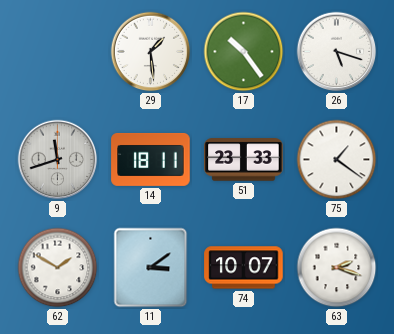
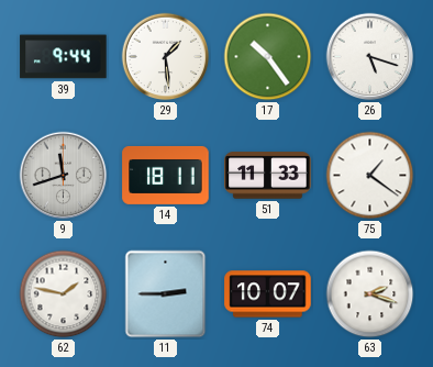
39: none -> 9:44 (64, 57)
51: 23:33 -> 11:33 (268, 176)
62: 1:50 -> 1:47 (64, 294)
11: 3:09 -> 2:45 (166, 294)
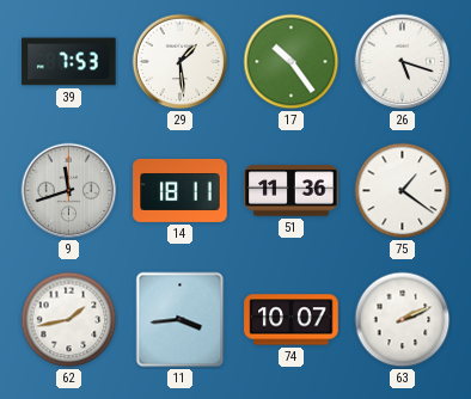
39: 9:44 -> 7:53 (69, 62)
51: 11:33 -> 11:36 (292, 191)
62: 1:47 -> 1:43 (69, 320)
11: 2:45 -> 3:44 (181, 320)
63: 2:18 -> 2:11 (403, 320)
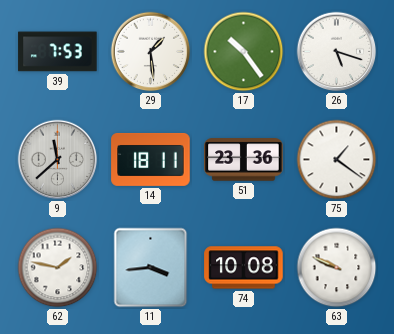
9: 11:42 -> 11:38 (58, 160)
51: 11:36 -> 23:36 (244, 160)
62: 1:43 -> 1:47 (58, 268)
74: 10:07 -> 10:08 (244, 268)
63: 2:11 -> 9:49 (337, 268)
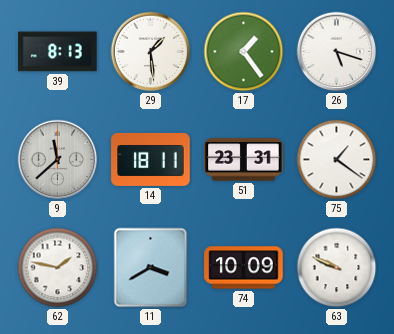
39: 7:53 -> 8:13 (58, 52)
17: 10:24 -> 1:24 (244, 52)
51: 23:36 -> 23:31 (244, 160)
11: 3:44 -> 3:40 (151, 268)
74: 10:08 -> 10:09 (244, 268)
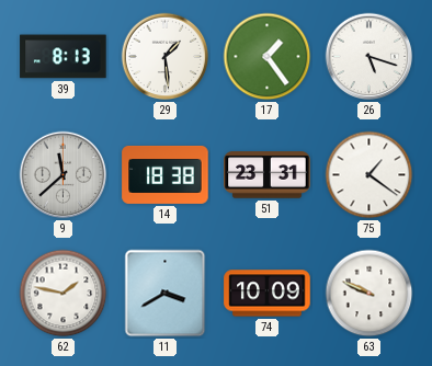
14: 18:11 -> 18:38 (166, 174)
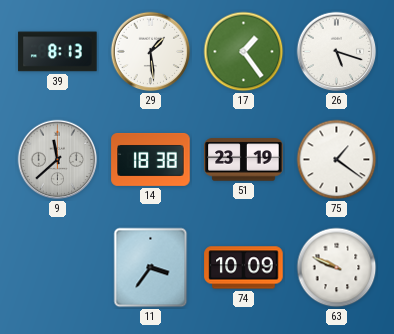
51: 23:31 -> 23:19 (244, 160)
62: 1:47 -> none (64, 294)
11: 3:40 -> 3:36 (151, 268)
